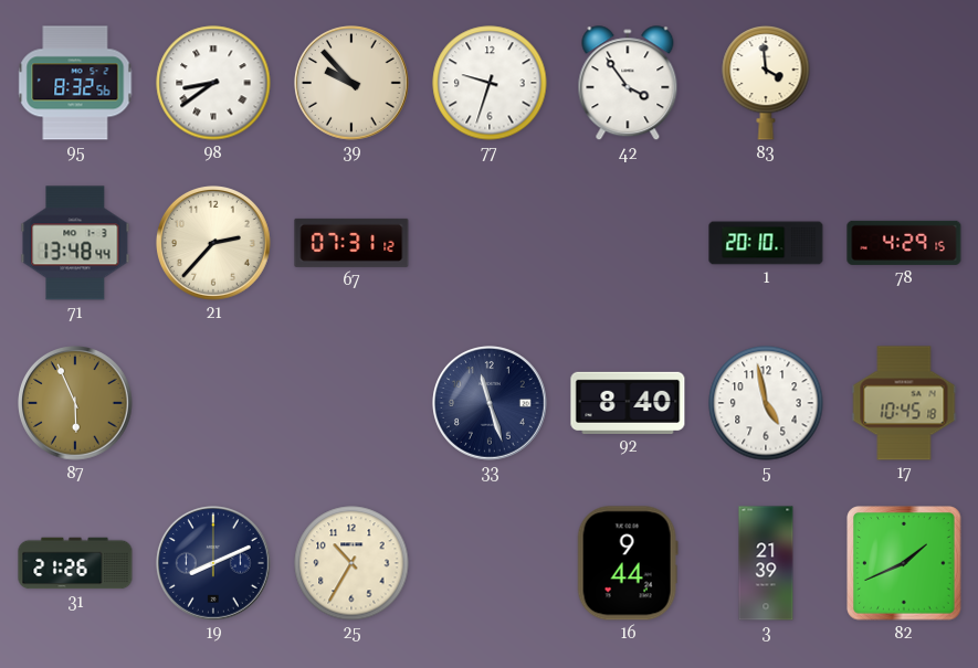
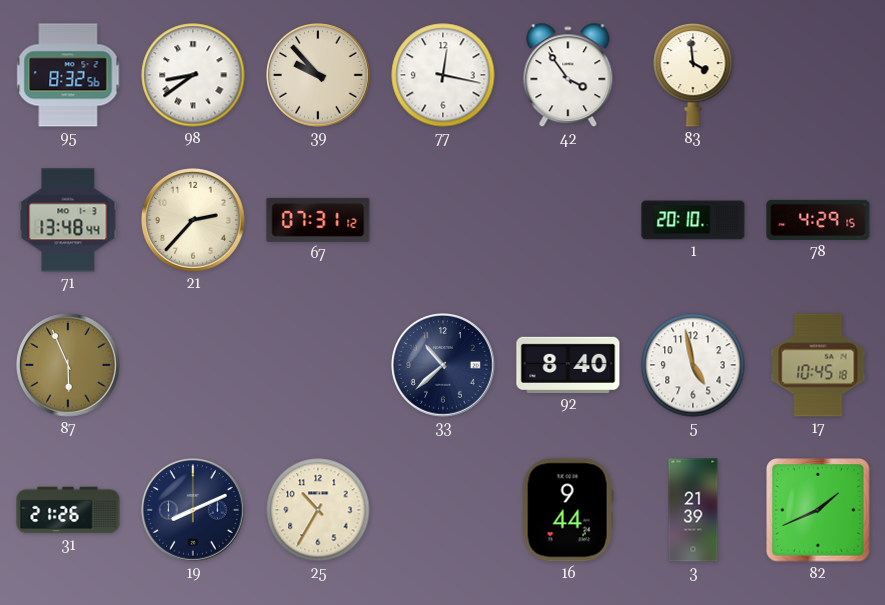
77: 9:33 -> 12:17 (443, 75)
33: 11:27 -> 10:38 (444, 366)
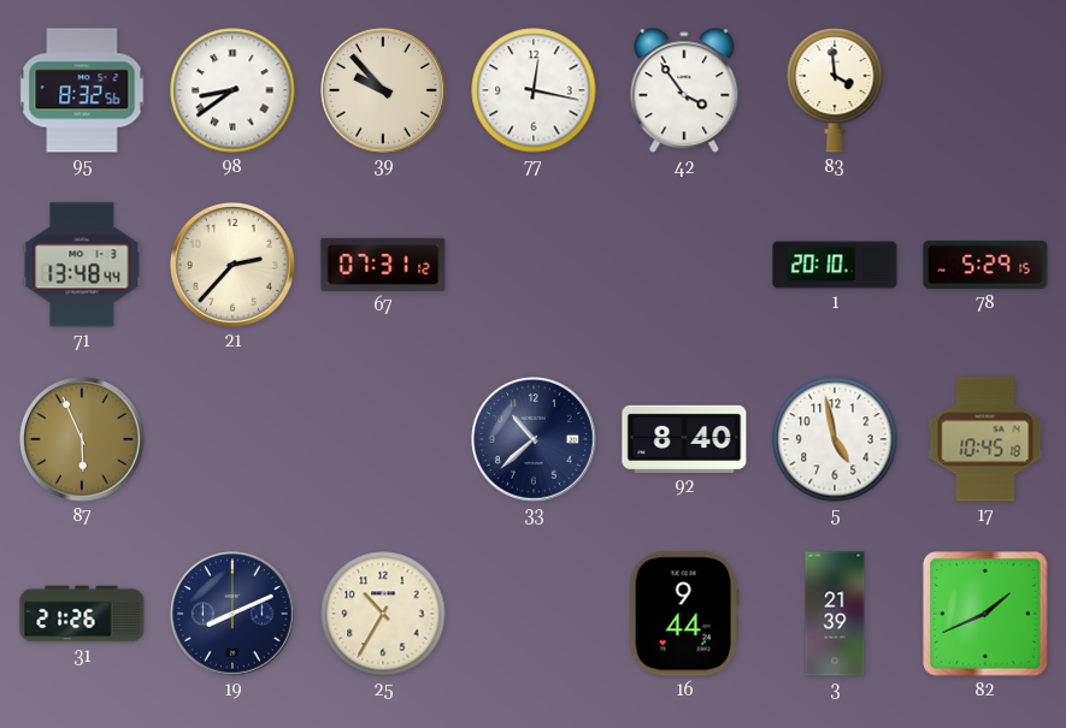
78: 4:29 -> 5:29 (985, 265)
